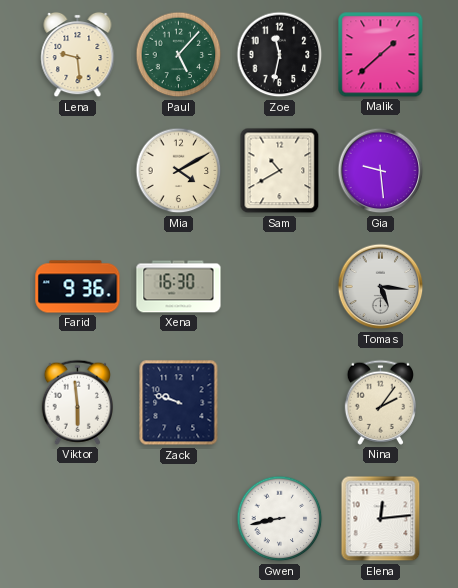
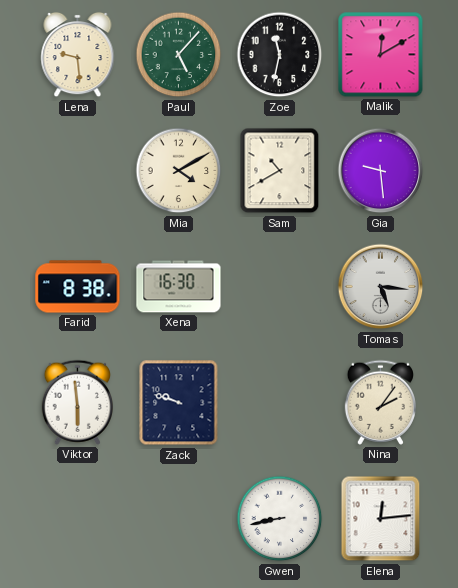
Malik: 1:38 -> 12:10 (381, 55)
Farid: 9:36 -> 8:38 (78, 287)
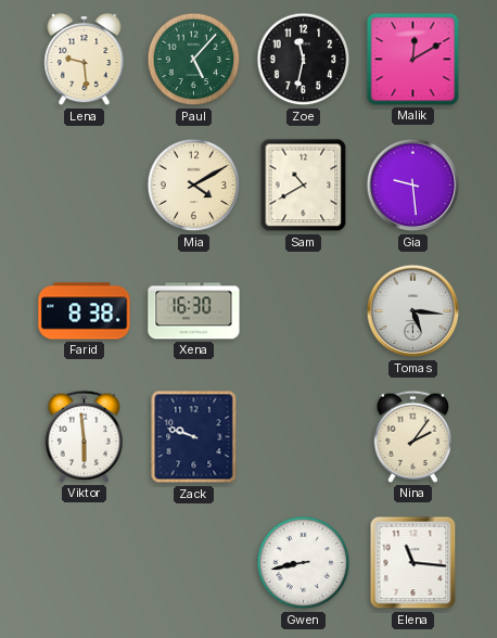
Elena: 12:14 -> 11:16 (413, 563)
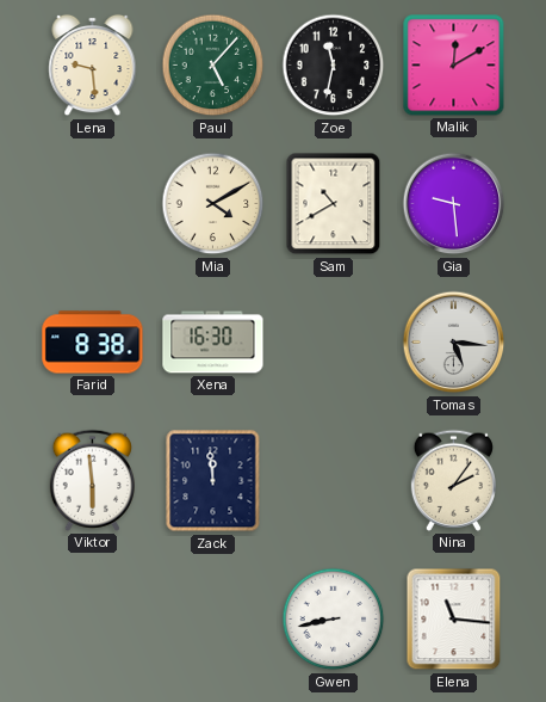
Zack: 9:48 -> 11:59 (213, 481)
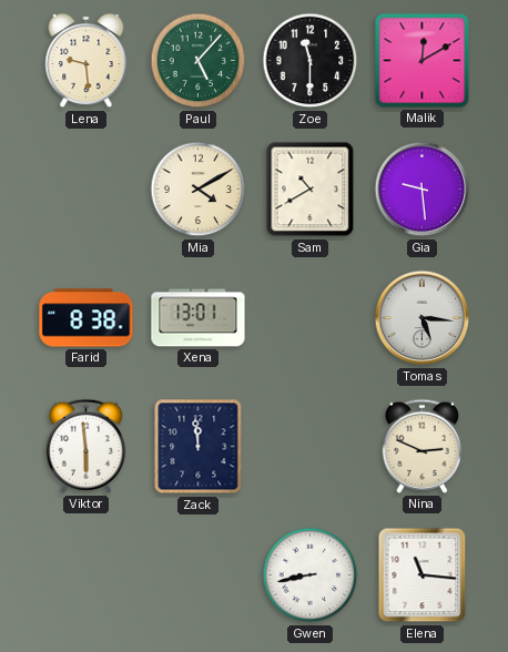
Zoe: 11:32 -> 11:30 (311, 61)
Xena: 16:30 -> 13:01 (199, 318)
Nina: 2:06 -> 2:49 (421, 446)
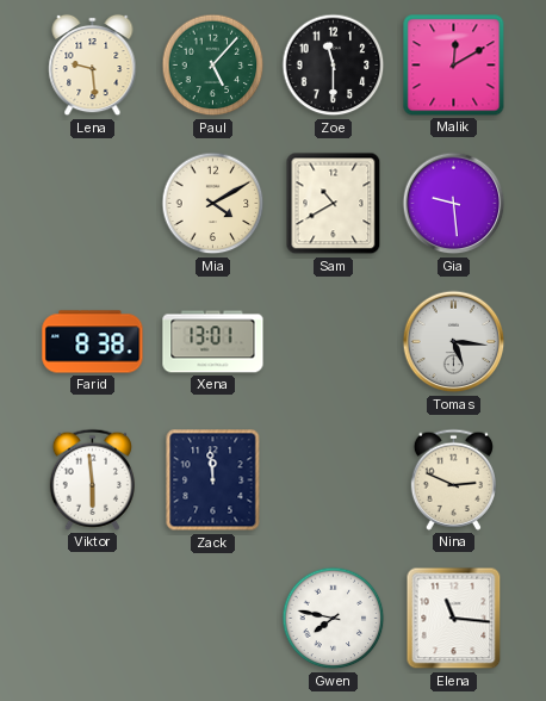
Gwen: 8:43 -> 7:47 (334, 619)
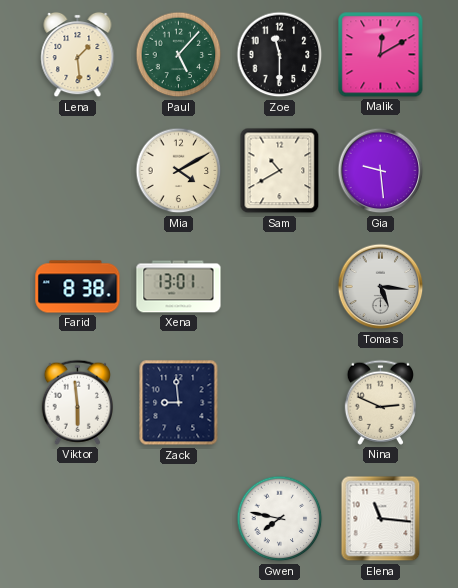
Lena: 9:29 -> 1:29 (78, 55)
Zack: 11:59 -> 8:59 (179, 403)
